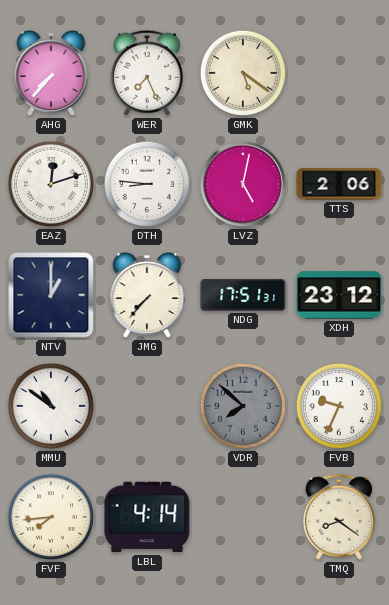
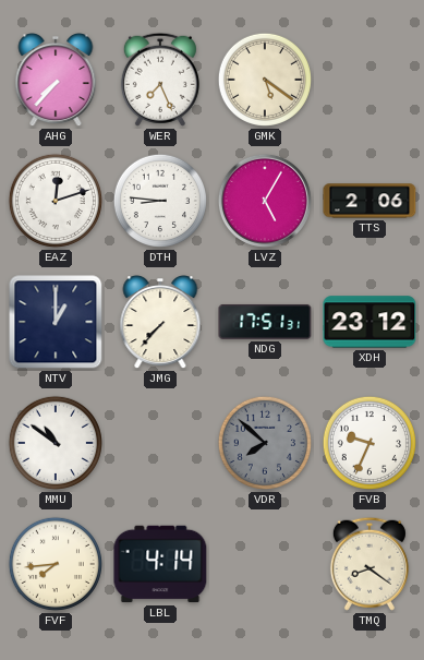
LVZ: 5:02 -> 5:05 (265, 201)
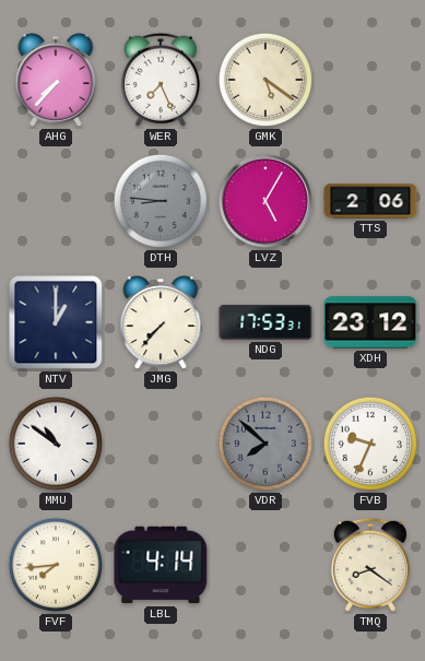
EAZ: 12:12 -> none (56, 201)
DTH dial: white -> grey (161, 201)
NDG: 17:51 -> 17:53 (265, 322)
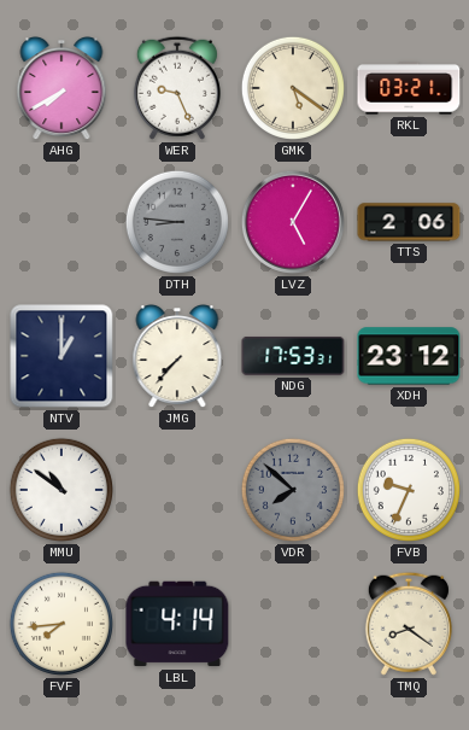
AHG: 7:37 -> 7:40 (61, 89)
WER: 7:26 -> 9:26 (177, 88)
RKL: none -> 03:21 (409, 88)
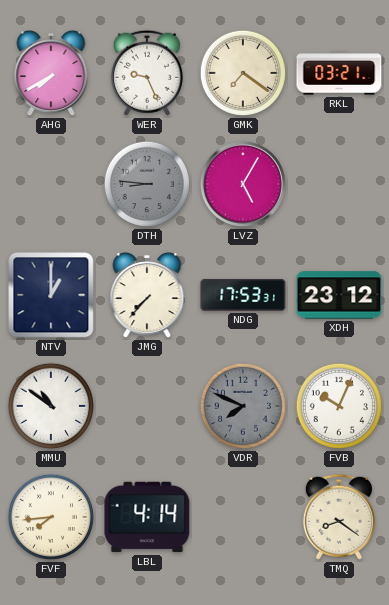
GMK: 5:21 -> 7:21 (243, 73)
TTS: 2:06 -> none (409, 222)
VDR: 7:52 -> 7:49 (243, 406)
FVB: 9:34 -> 10:04 (339, 406)
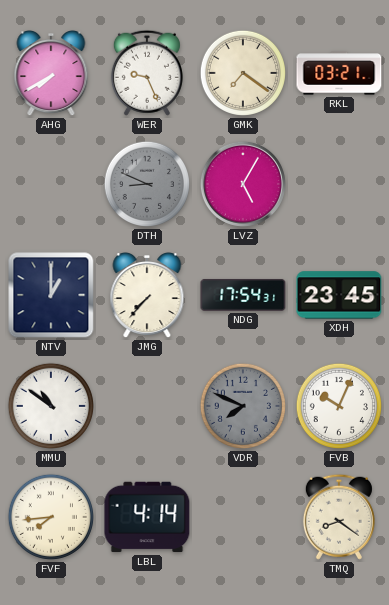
DTH: 8:46 -> 8:49 (147, 184)
NDG: 17:53 -> 17:54 (243, 295)
XDH: 23:12 -> 23:45 (339, 295)
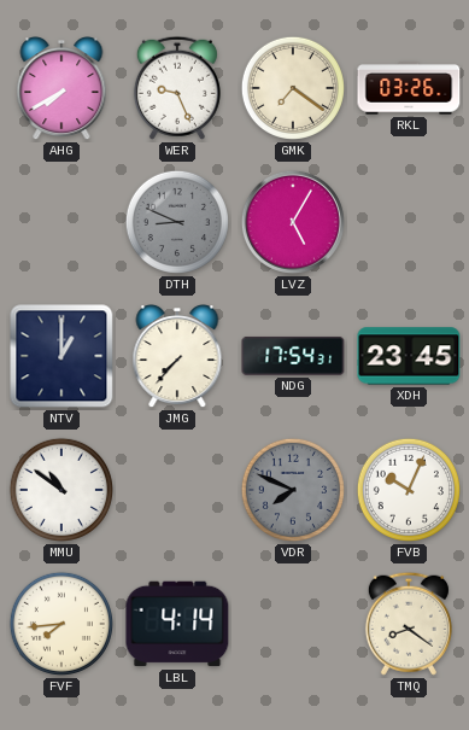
RKL: 03:21 -> 03:26 (409, 88)
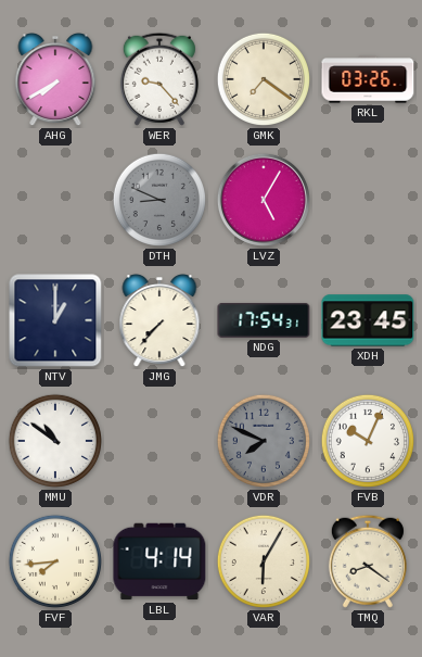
WER: 9:26 -> 9:23 (159, 79)
VAR: none -> 6:05 (264, 561)
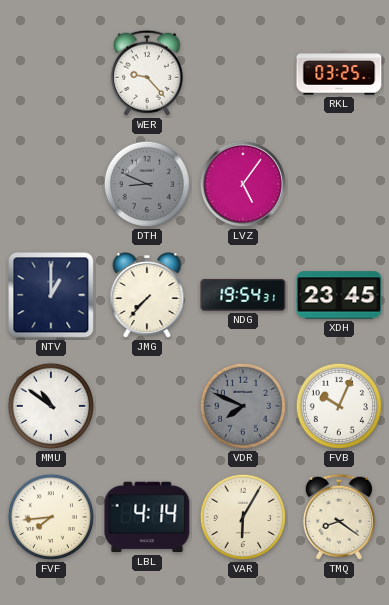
AHG: 7:40 -> none (55, 80)
GMK: 7:21 -> none (264, 79)
RKL: 03:26 -> 03:25 (339, 73)
LVZ: 5:05 -> 5:06 (243, 184)
NDG: 17:54 -> 19:54 (243, 295)
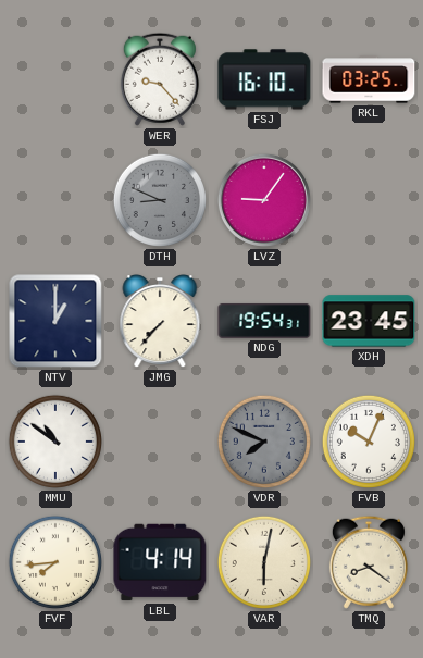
FSJ: none -> 16:10 (264, 79)
LVZ: 5:06 -> 9:06 (264, 200)
VAR: 6:05 -> 6:02 (264, 562)
